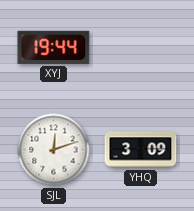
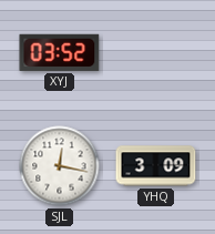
XYJ: 19:44 -> 03:52 (60, 52)
SJL: 12:12 -> 12:17 (60, 166)
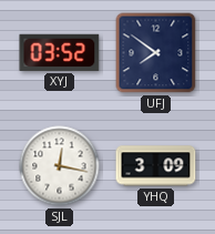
UFJ: none -> 7:51 (156, 53)
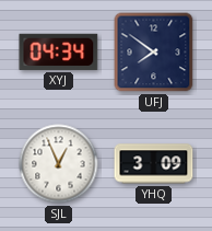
XYJ: 03:52 -> 04:34 (59, 51)
SJL: 12:17 -> 12:56 (59, 164)
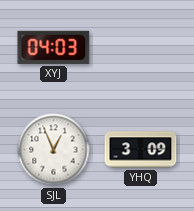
XYJ: 04:34 -> 04:03 (54, 47)
UFJ: 7:51 -> none (154, 53)
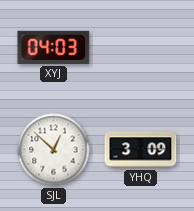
SJL: 12:56 -> 12:52 (54, 150)
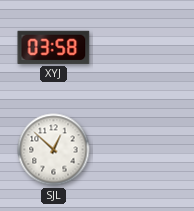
XYJ: 04:03 -> 03:58 (54, 47)
YHQ: 3:09 -> none (141, 150)
